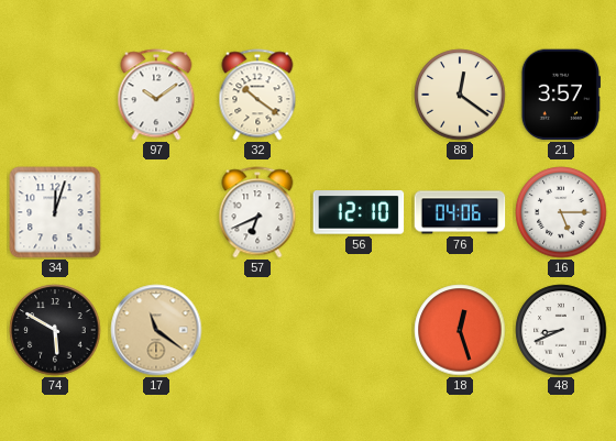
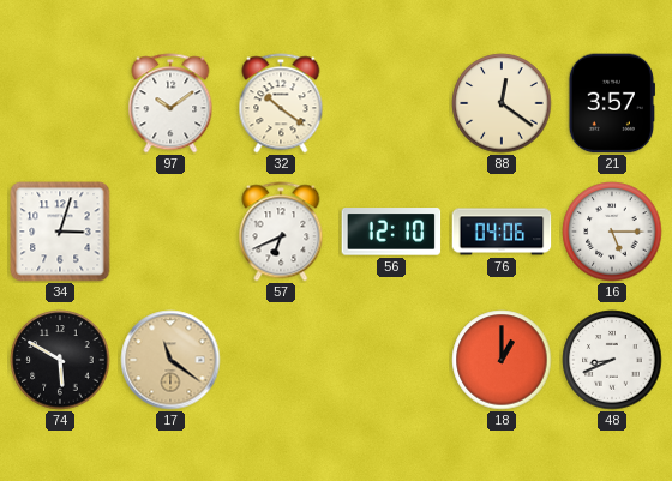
34: 12:03 -> 3:03 (60, 232)
18: 12:27 -> 1:00 (502, 360)
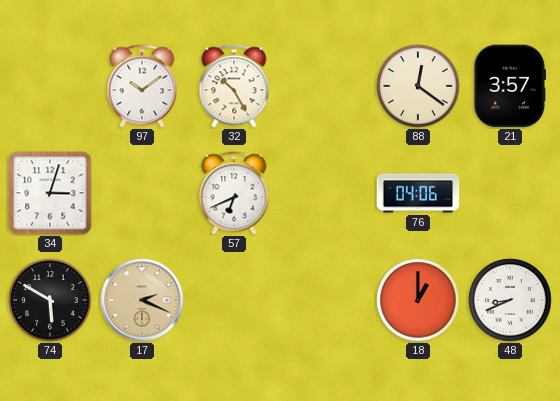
32: 10:21 -> 10:25 (234, 86)
56: 12:10 -> none (391, 232)
16: 5:15 -> none (612, 232)
17: 11:21 -> 2:19 (142, 300)
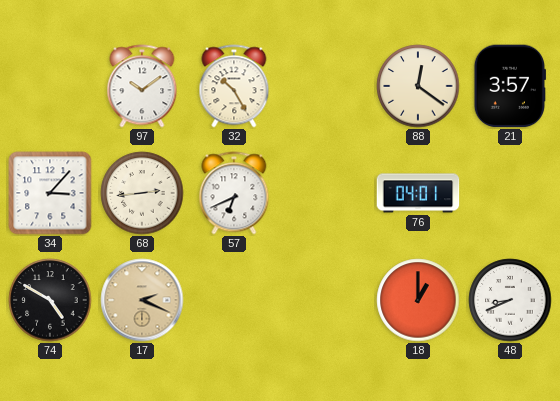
34: 3:03 -> 3:07 (50, 193)
68: none -> 2:44 (142, 193)
76: 04:06 -> 04:01 (418, 193)
74: 5:50 -> 4:50 (50, 300)
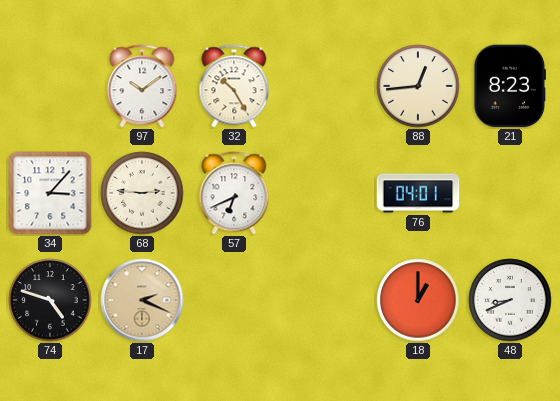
88: 12:21 -> 12:44 (418, 86)
21: 3:57 -> 8:23 (509, 86)
68: 2:44 -> 2:46 (142, 193)
74: 4:50 -> 4:48 (50, 300)
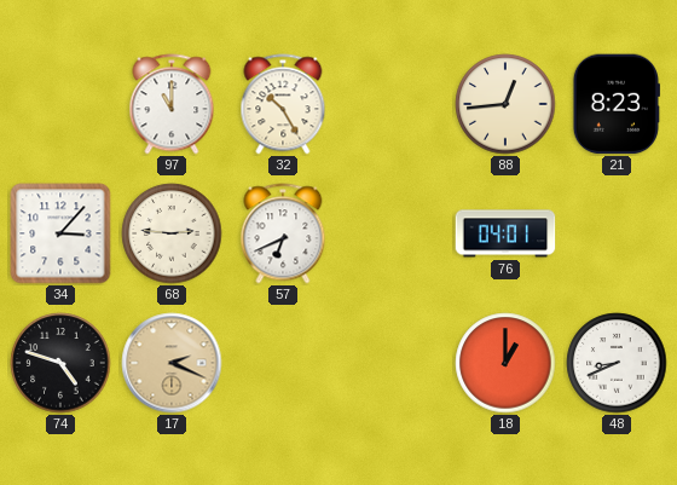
97: 10:09 -> 11:00 (172, 104)
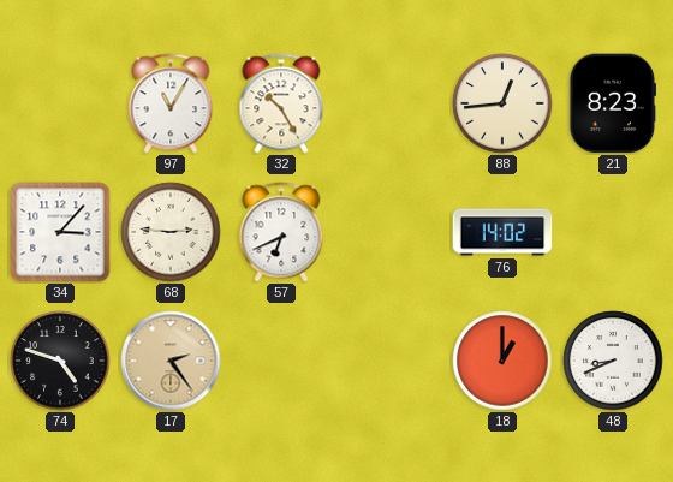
97: 11:00 -> 11:05 (171, 103)
76: 04:01 -> 14:02 (502, 232)
17: 2:19 -> 2:24 (171, 361)
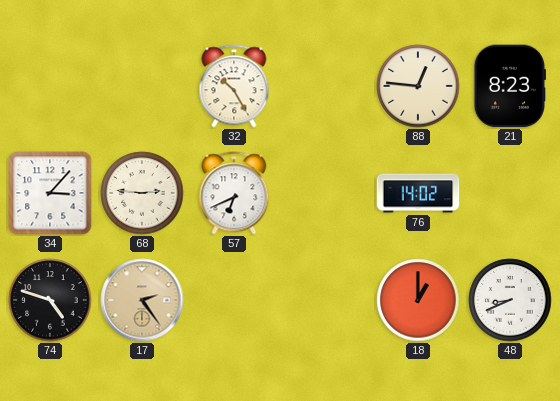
97: 11:05 -> none (171, 103)
88: 12:44 -> 12:46 (418, 86)
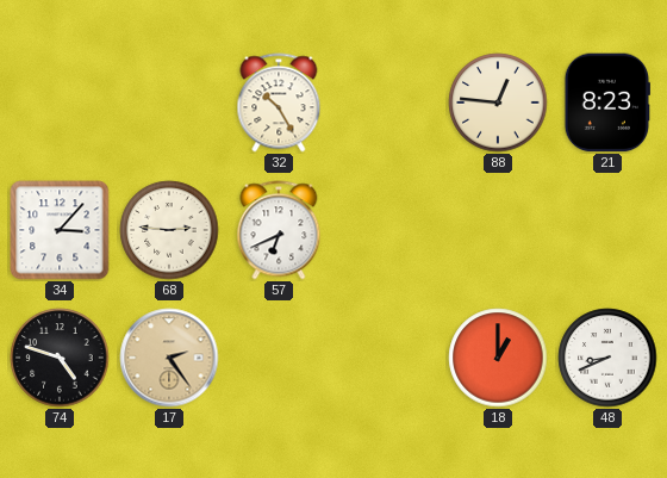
76: 14:02 -> none (418, 193)
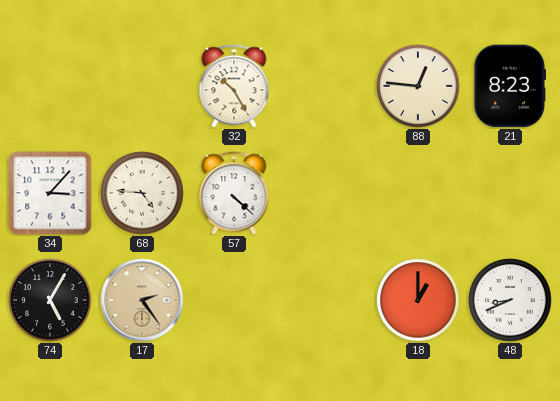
68: 2:46 -> 4:46 (142, 193)
57: 6:41 -> 4:22 (234, 193)
74: 4:48 -> 5:05 (50, 300)
